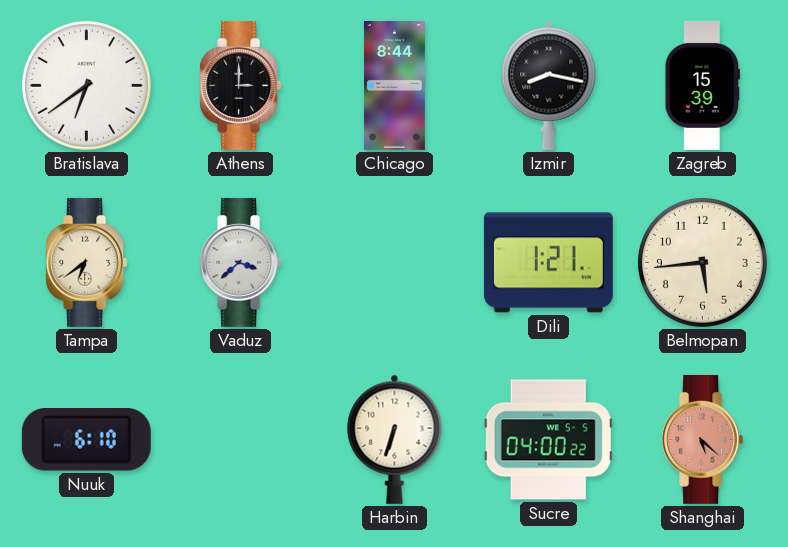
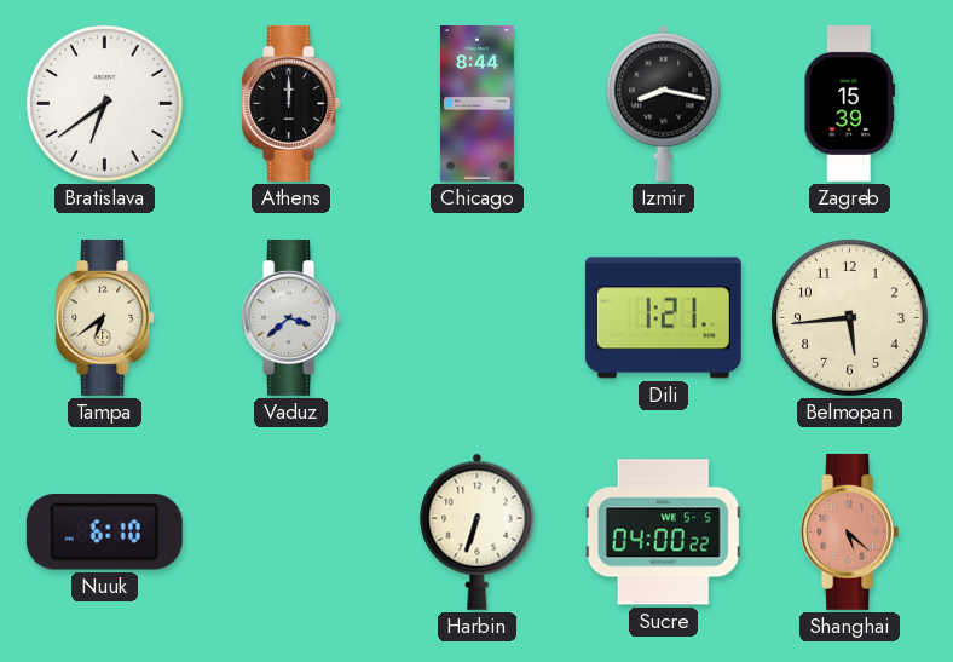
Athens: 3:00 -> 12:00 (291, 103)
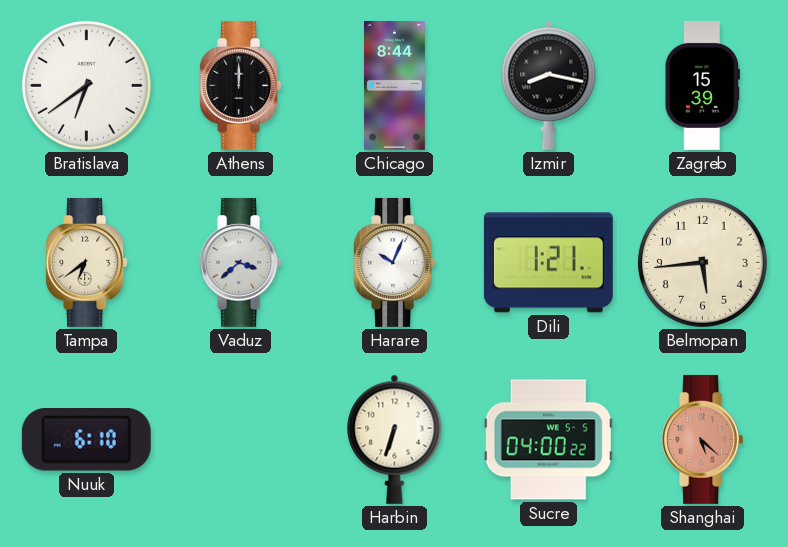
Harare: none -> 10:04 (395, 262)
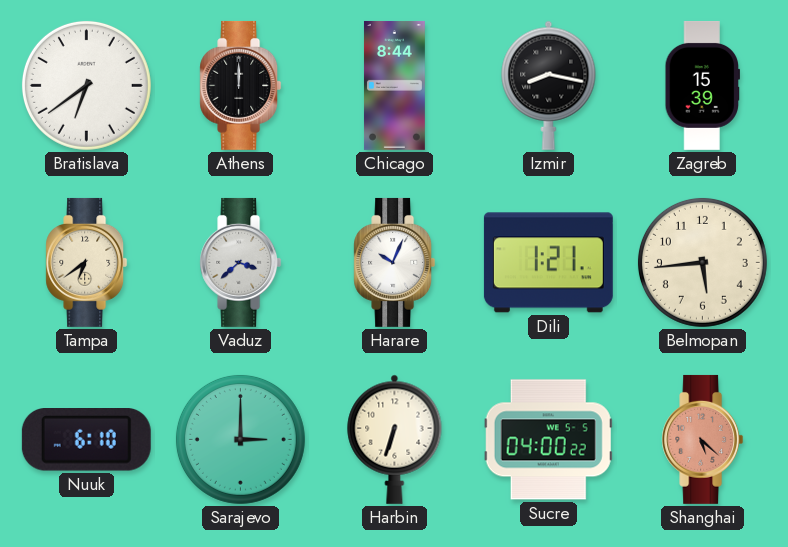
Sarajevo: none -> 3:00 (240, 439)
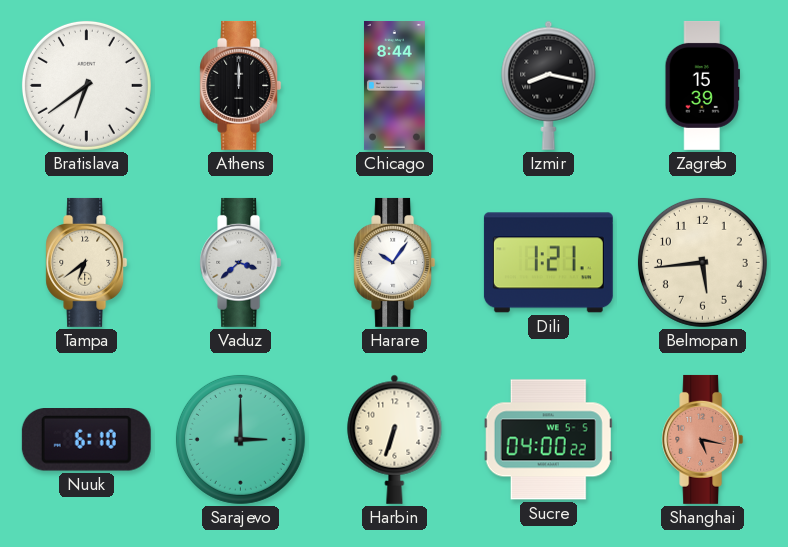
Harare: 10:04 -> 10:06 (395, 262)
Shanghai: 5:22 -> 5:17 (703, 439)
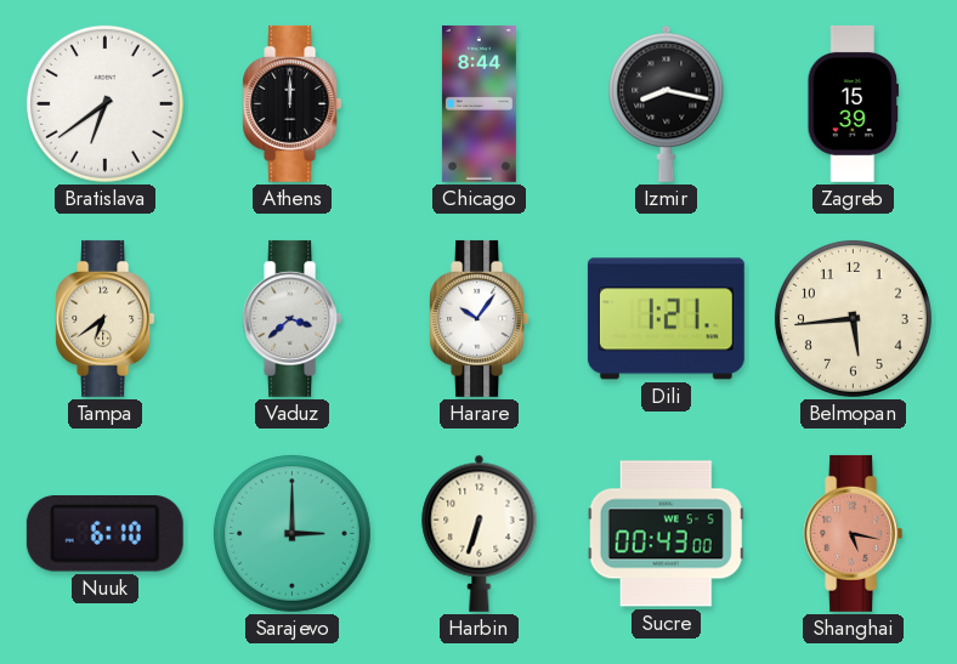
Sucre: 04:00 -> 00:43 (666, 534)
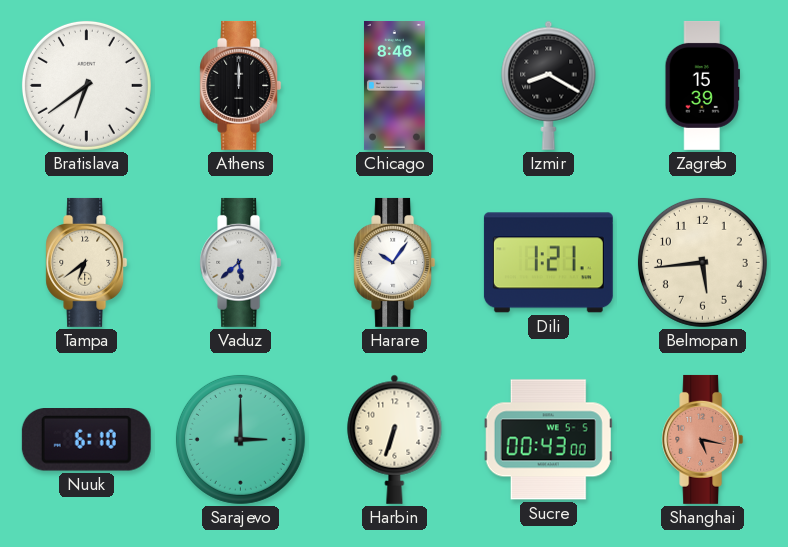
Chicago: 8:44 -> 8:46 (394, 85)
Izmir: 8:17 -> 8:20 (549, 85)
Vaduz: 3:38 -> 5:38 (241, 262)
